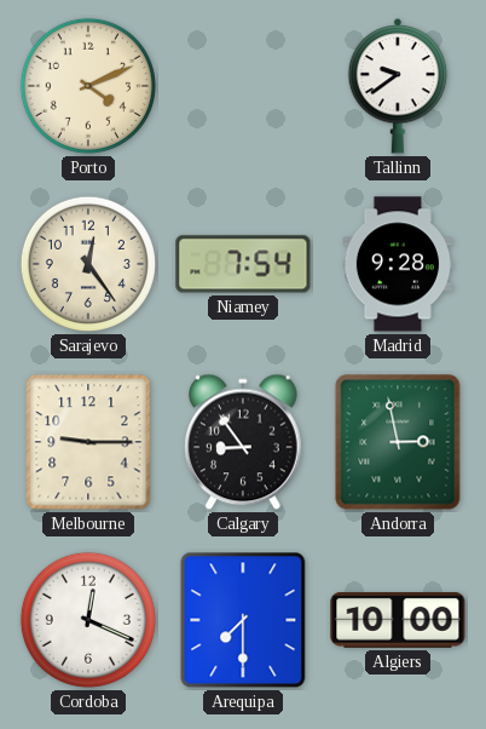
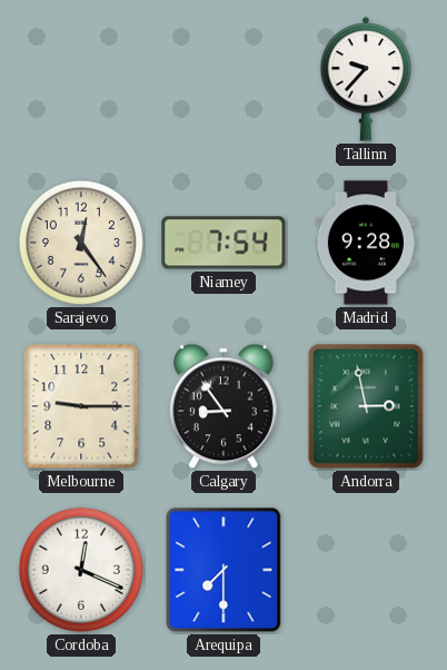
Porto: 4:11 -> none (88, 86)
Tallinn: 9:39 -> 9:37 (366, 79)
Algiers: 10:00 -> none (398, 620)
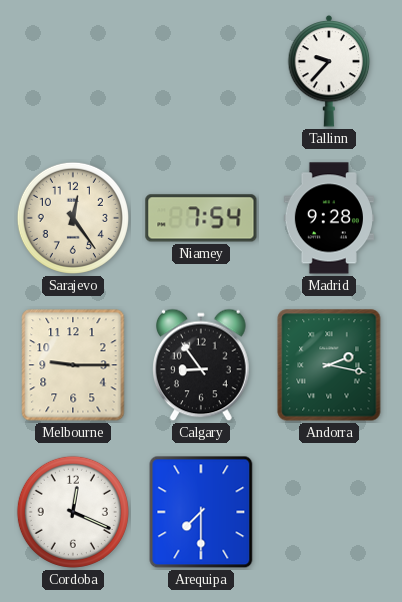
Andorra: 2:58 -> 2:17 (329, 365)
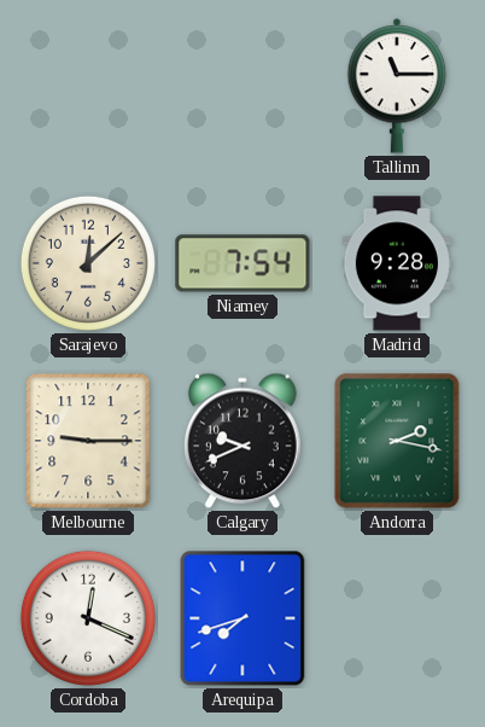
Tallinn: 9:37 -> 11:15 (397, 86)
Sarajevo: 12:24 -> 12:08 (88, 263)
Calgary: 8:54 -> 9:41 (244, 441)
Arequipa: 7:30 -> 7:42 (242, 618)
